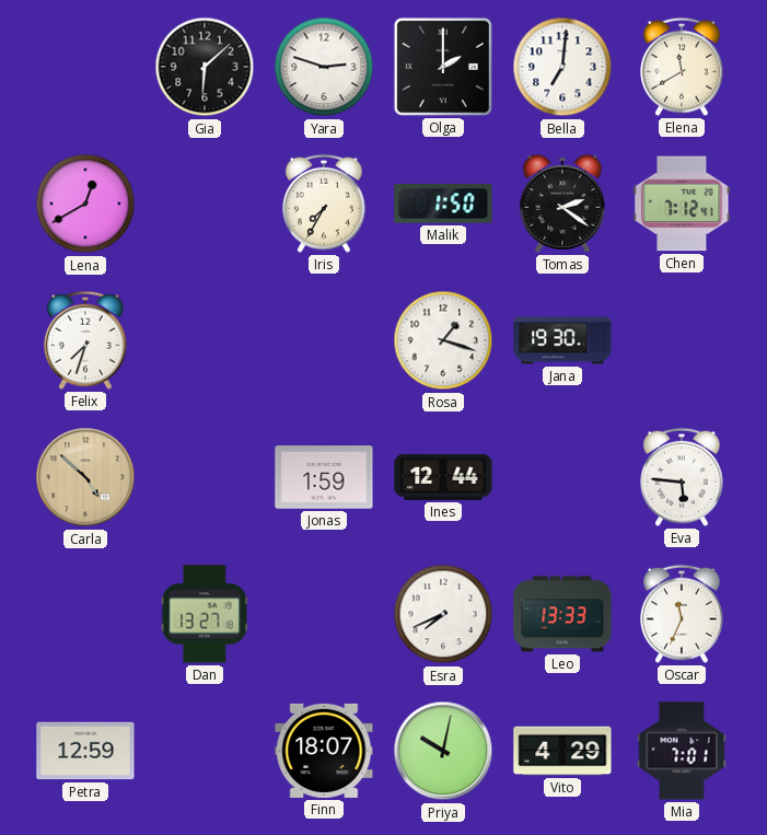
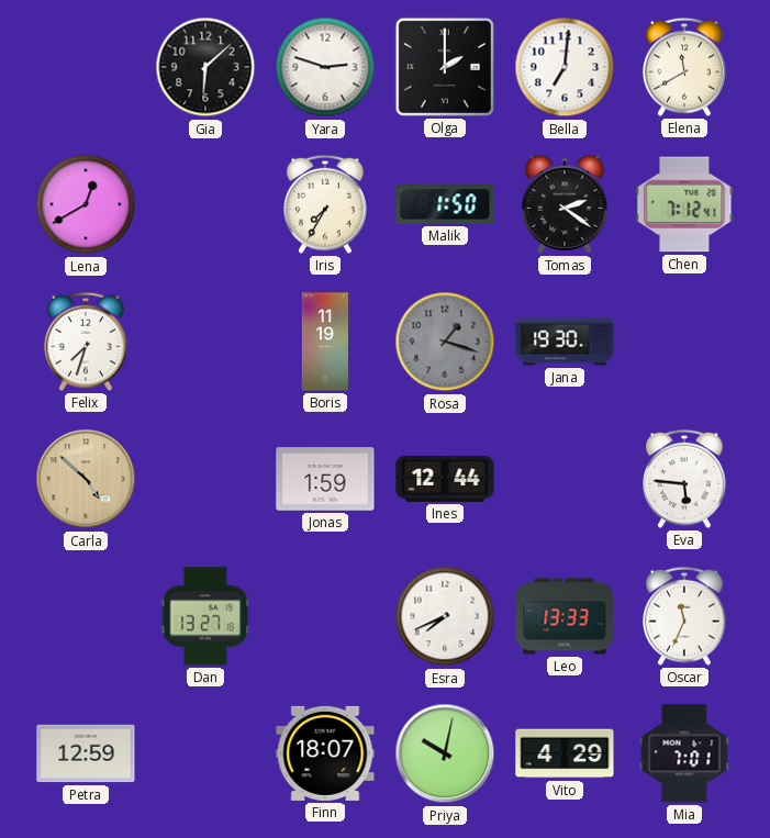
Boris: none -> 11:19 (324, 342)
Rosa dial: white -> grey (445, 342)
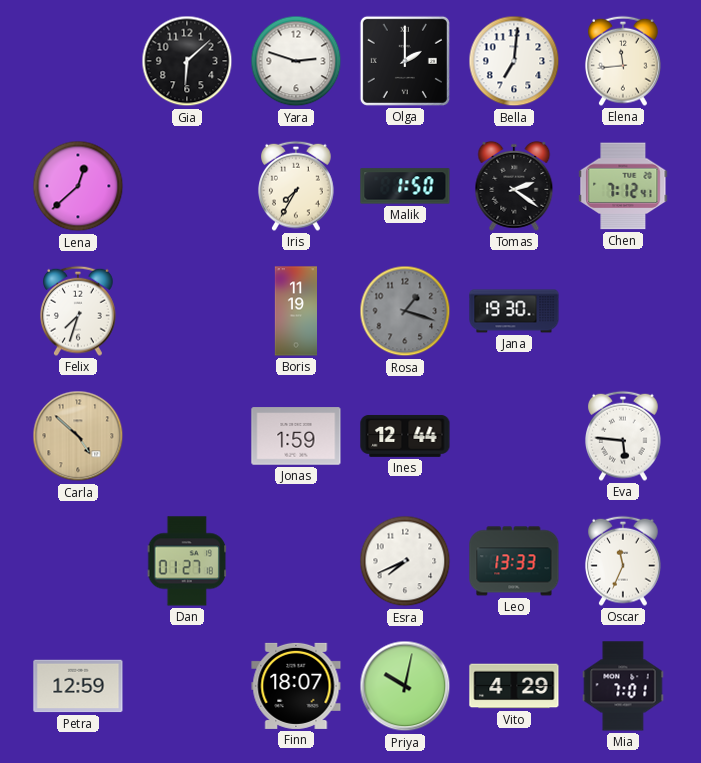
Elena: 11:40 -> 11:44 (624, 61)
Lena: 12:40 -> 12:38 (78, 186)
Dan: 13:27 -> 01:27 (187, 561)
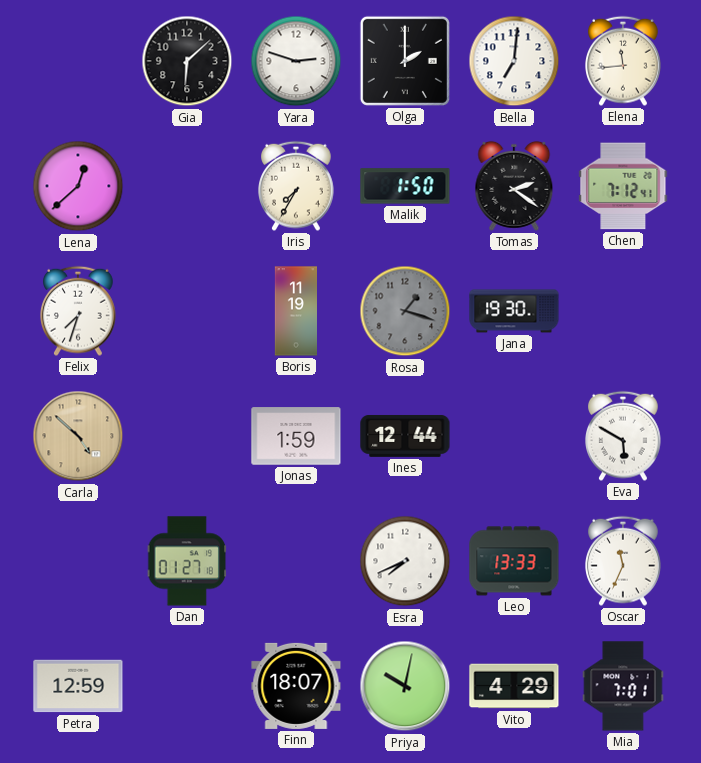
Eva: 5:46 -> 5:50 (624, 436)
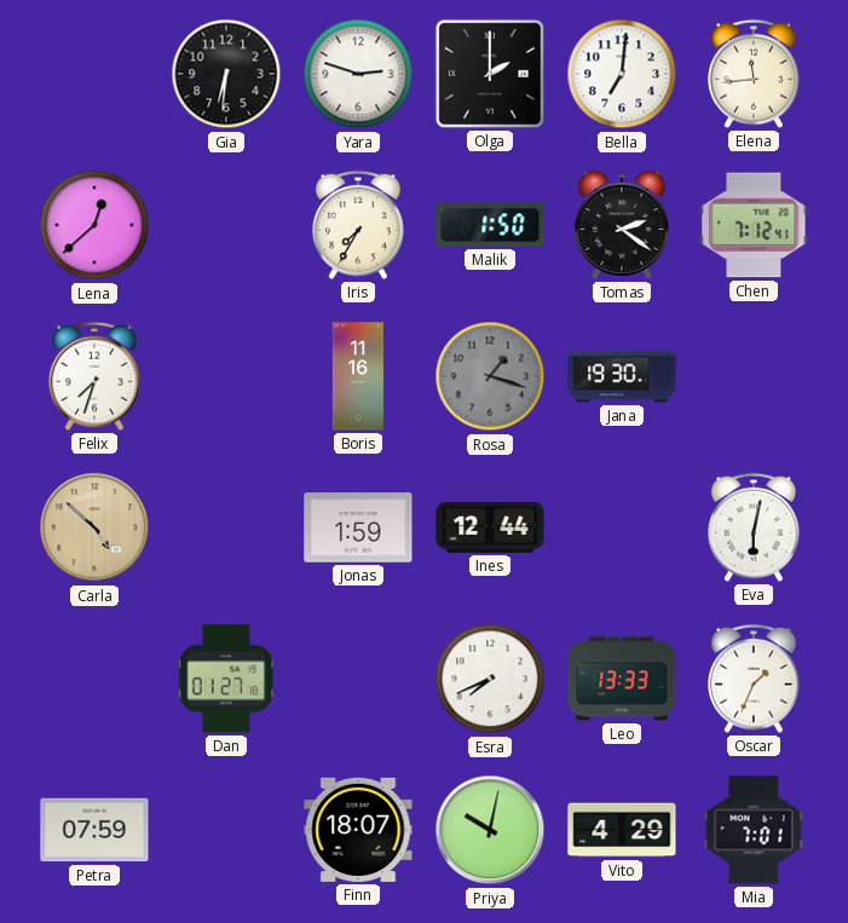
Gia: 6:08 -> 6:31 (226, 74)
Boris: 11:19 -> 11:16 (357, 376)
Eva: 5:50 -> 6:02 (755, 527)
Oscar: 11:34 -> 1:34 (755, 679)
Petra: 12:59 -> 07:59 (94, 830)
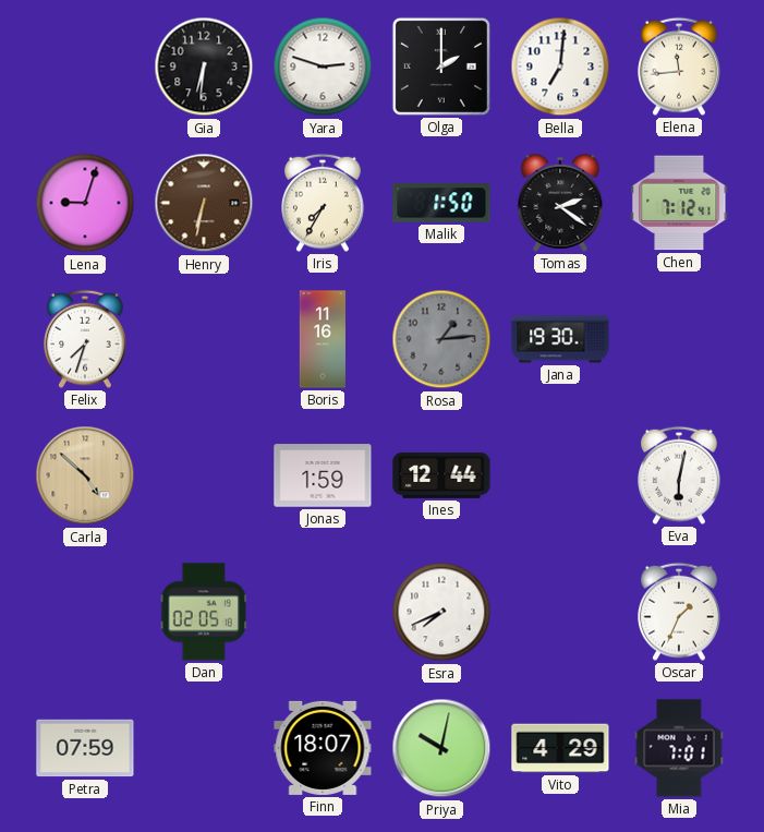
Lena: 12:38 -> 9:03 (85, 203)
Henry: none -> 6:32 (204, 203)
Rosa: 1:18 -> 1:14 (441, 339)
Dan: 01:27 -> 02:05 (204, 612)
Leo: 13:33 -> none (622, 679)
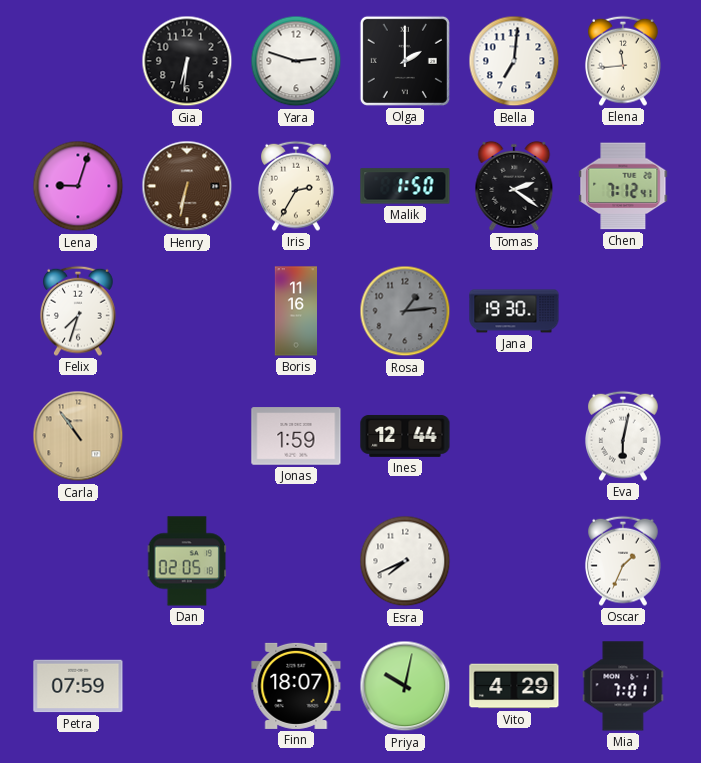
Iris: 7:35 -> 2:35 (297, 186)
Carla: 4:52 -> 10:54 (78, 436)
